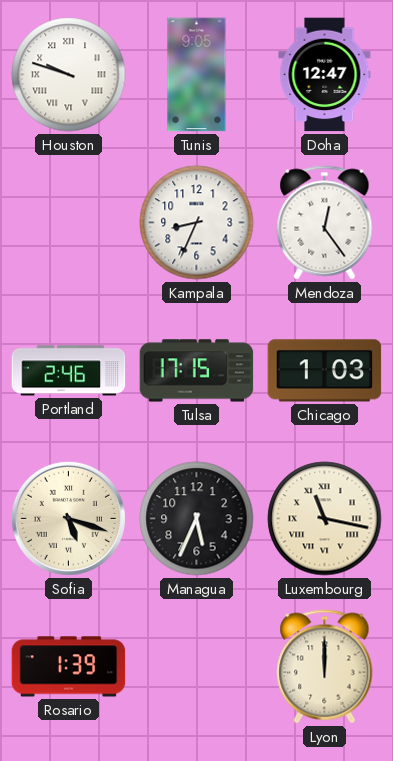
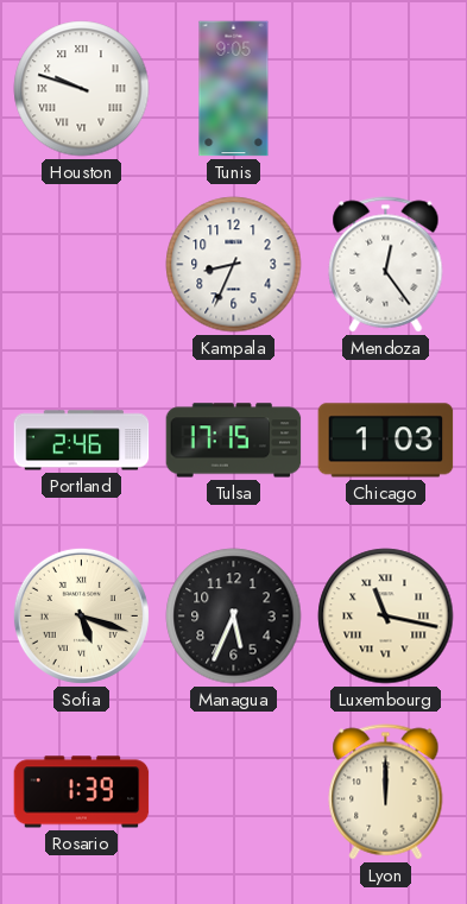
Doha: 12:47 -> none (325, 75)
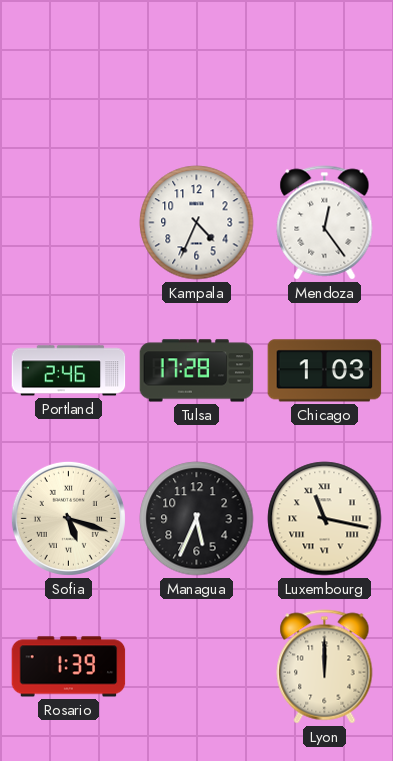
Houston: 9:48 -> none (82, 89)
Tunis: 9:05 -> none (234, 89)
Kampala: 8:34 -> 4:34 (197, 223)
Tulsa: 17:15 -> 17:28 (197, 371)
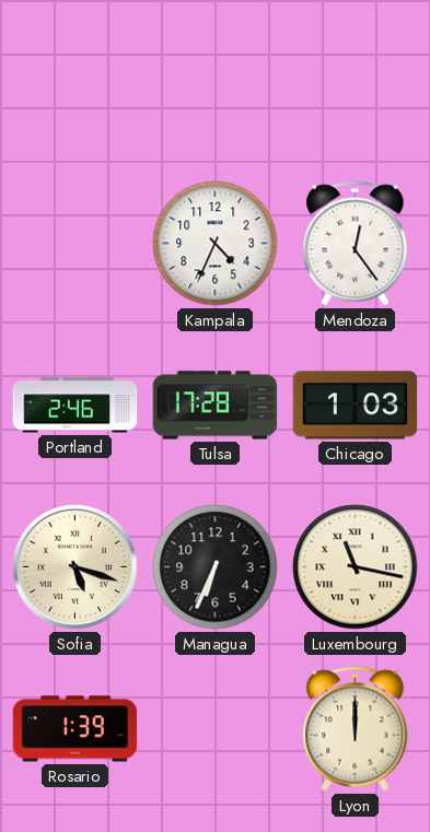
Managua: 5:34 -> 6:34 (216, 567)
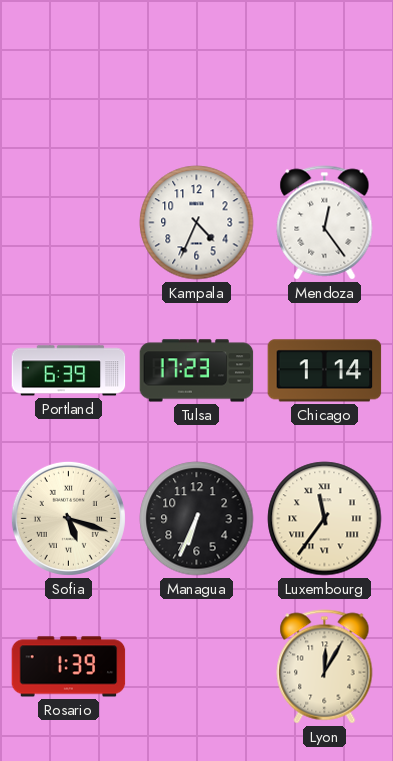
Portland: 2:46 -> 6:39 (69, 371)
Tulsa: 17:28 -> 17:23 (197, 371)
Chicago: 1:03 -> 1:14 (325, 371)
Luxembourg: 11:17 -> 11:36 (325, 519)
Lyon: 12:00 -> 12:05 (325, 667)
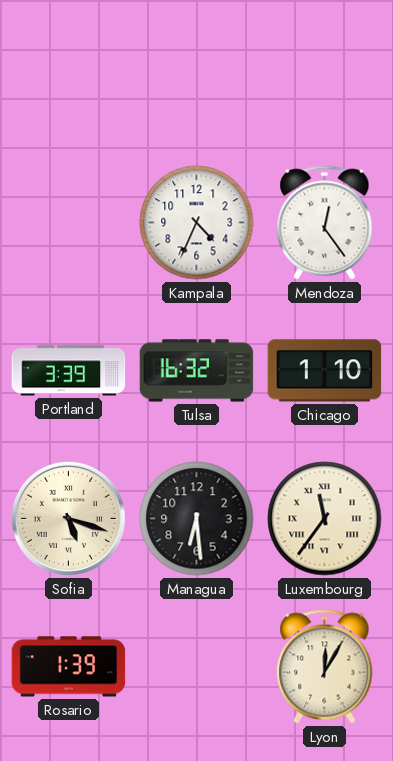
Portland: 6:39 -> 3:39 (69, 371)
Tulsa: 17:23 -> 16:32 (197, 371)
Chicago: 1:14 -> 1:10 (325, 371)
Managua: 6:34 -> 6:29 (197, 519)
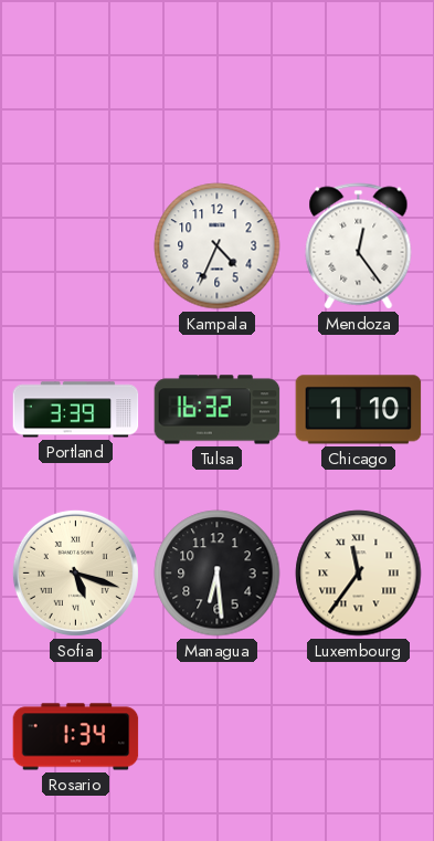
Rosario: 1:39 -> 1:34 (76, 737)
Lyon: 12:05 -> none (325, 667)
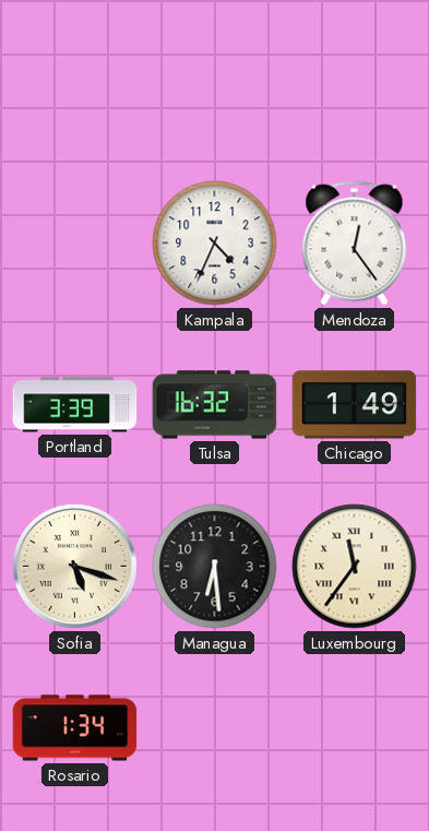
Chicago: 1:10 -> 1:49 (355, 405)
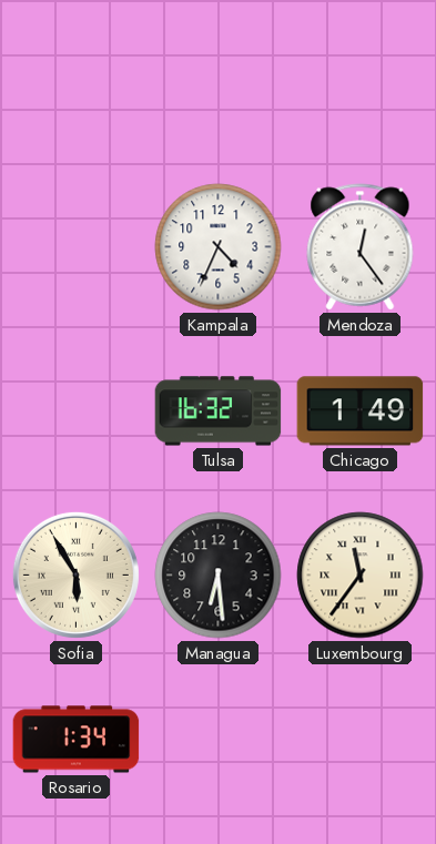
Portland: 3:39 -> none (75, 405)
Sofia: 5:18 -> 5:55 (75, 574)
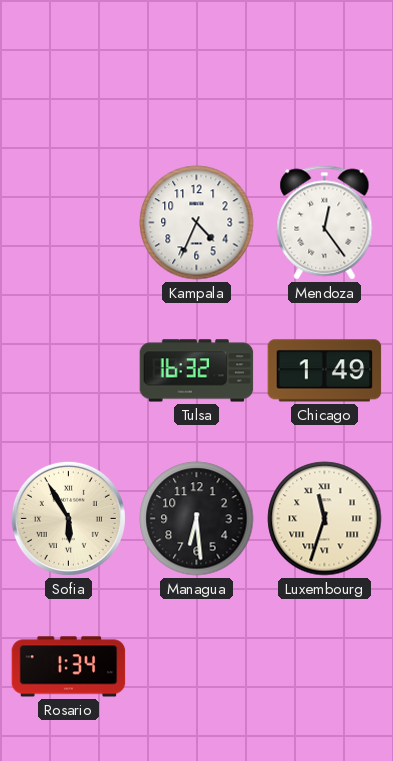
Luxembourg: 11:36 -> 11:33 (325, 519)
